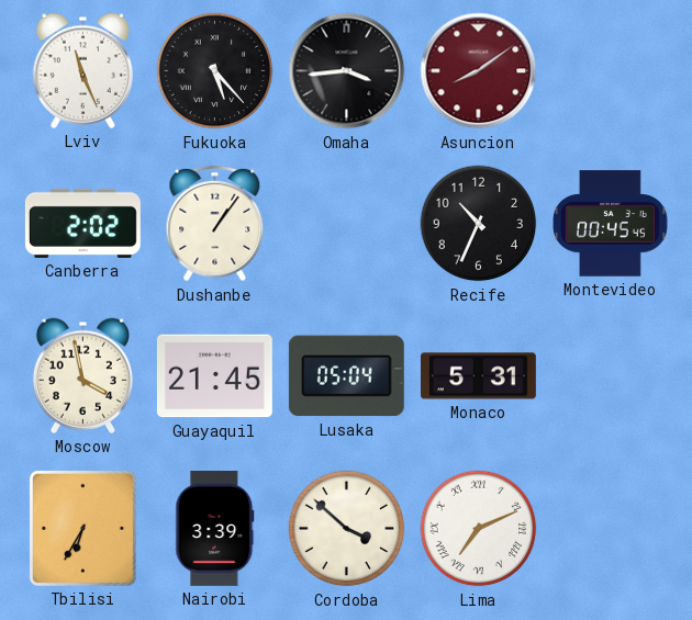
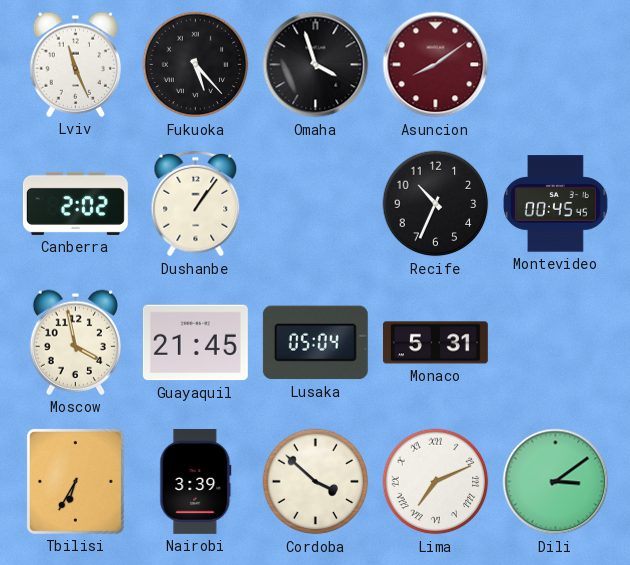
Omaha: 3:44 -> 3:57 (316, 65)
Dili: none -> 3:09 (556, 482)
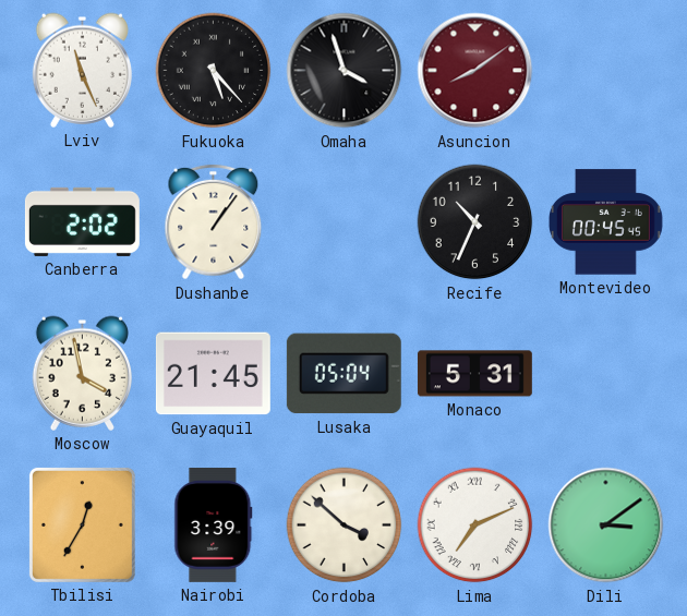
Tbilisi: 6:35 -> 12:35 (82, 524)
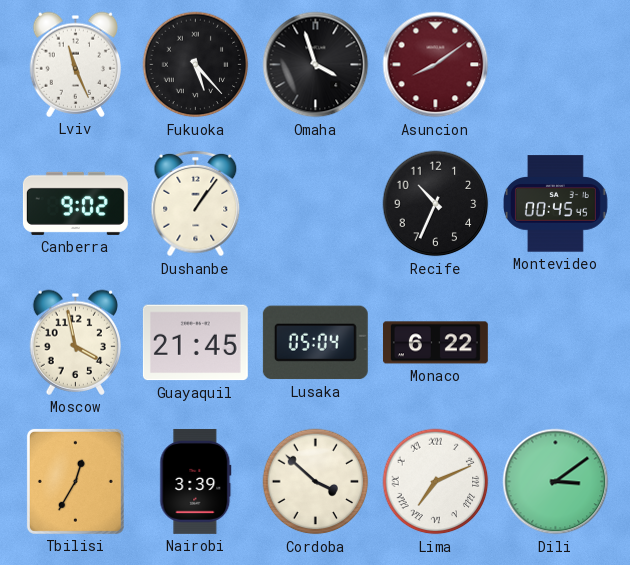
Canberra: 2:02 -> 9:02 (75, 203)
Monaco: 5:31 -> 6:22 (435, 343)
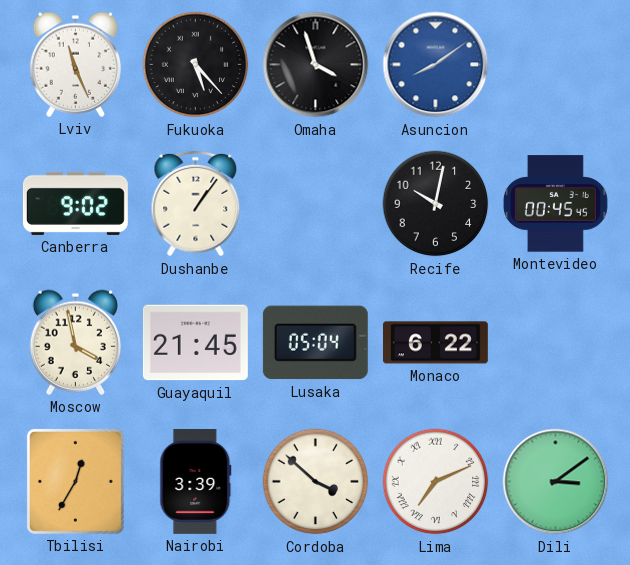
Asuncion dial: burgundy -> blue (436, 65)
Recife: 10:34 -> 10:02 (436, 204)
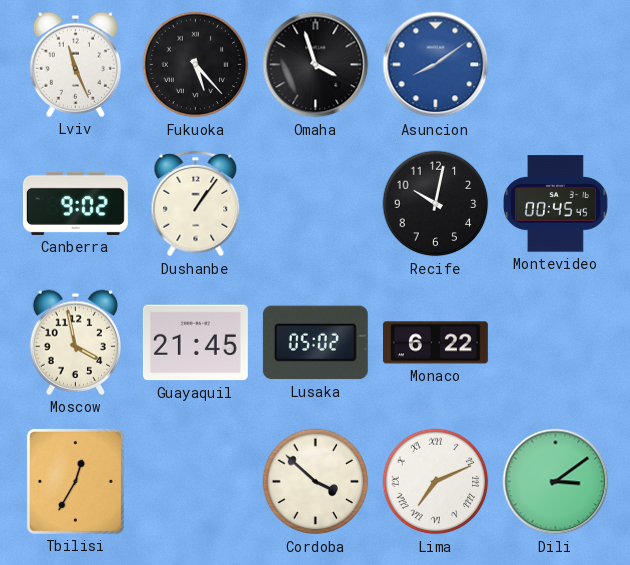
Lusaka: 05:04 -> 05:02 (315, 343)
Nairobi: 3:39 -> none (196, 481)
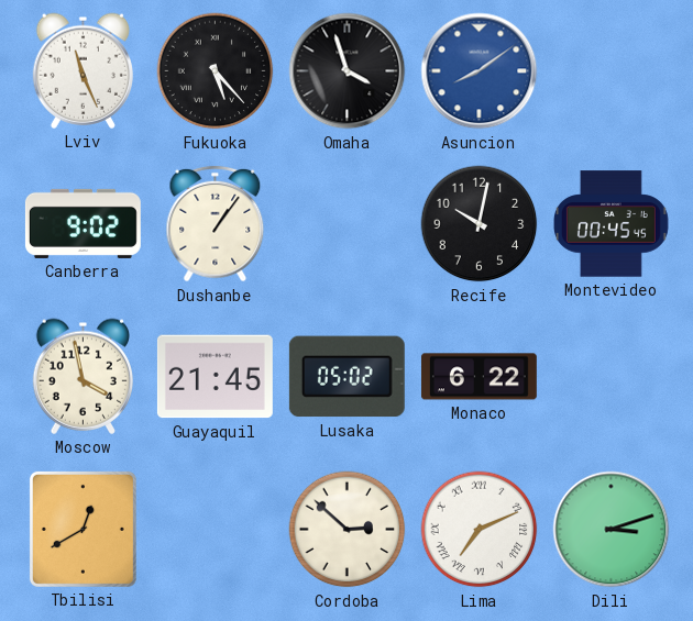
Tbilisi: 12:35 -> 12:40 (82, 529)
Cordoba: 3:52 -> 2:52 (348, 530)
Dili: 3:09 -> 3:12 (612, 530)
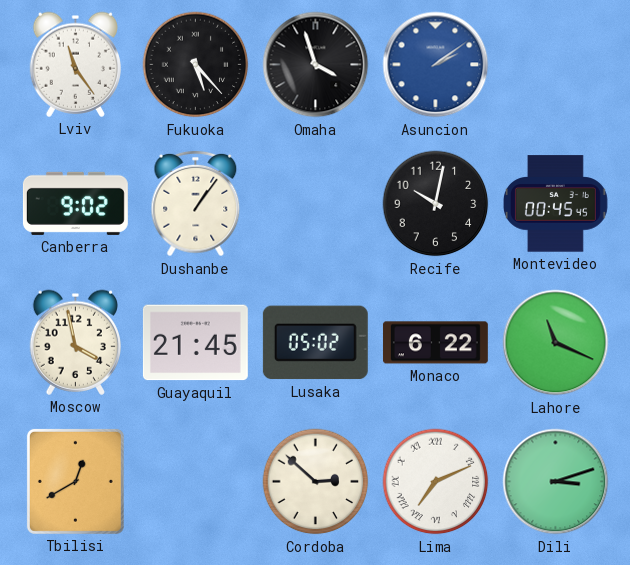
Lviv: 11:26 -> 11:24 (75, 64)
Asuncion: 8:09 -> 2:09 (436, 65)
Lahore: none -> 11:19 (556, 343)
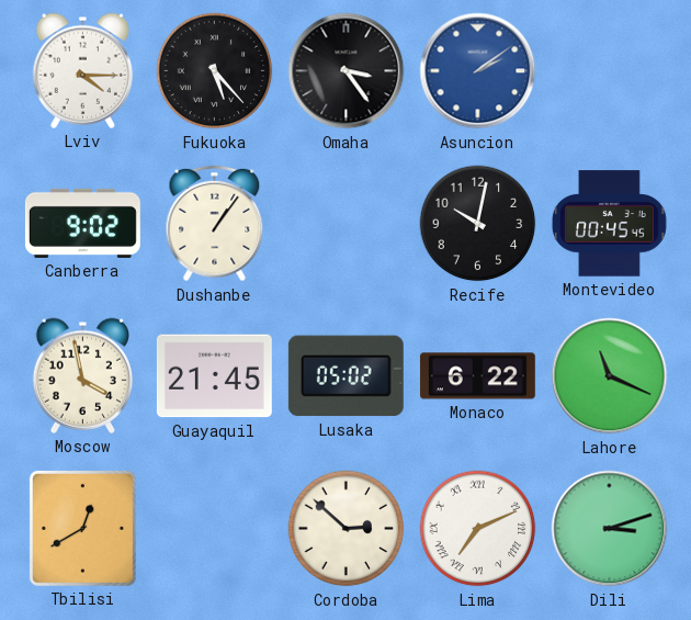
Lviv: 11:24 -> 4:15 (82, 70)
Omaha: 3:57 -> 3:24 (347, 71)
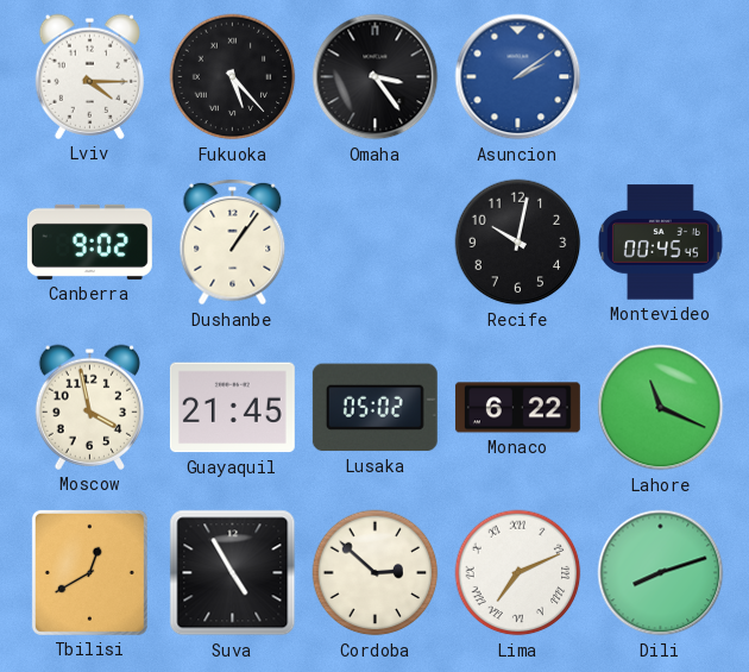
Suva: none -> 4:55 (233, 573)
Dili: 3:12 -> 8:12 (661, 573)
